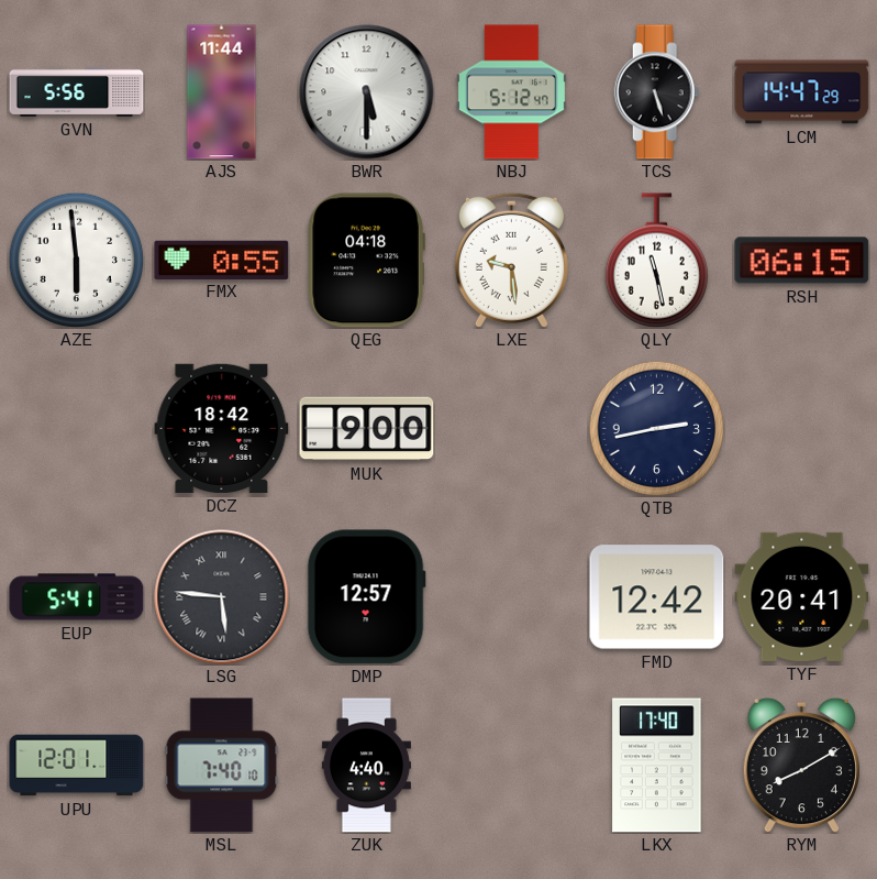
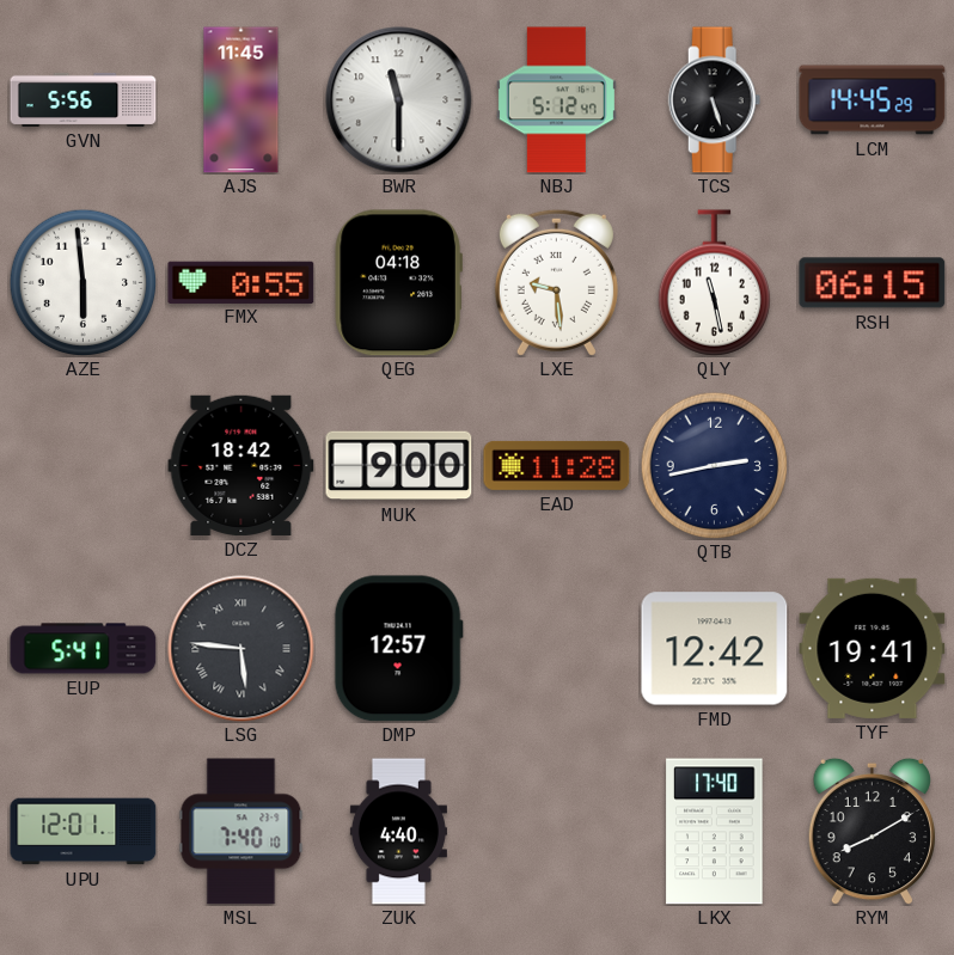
AJS: 11:44 -> 11:45 (241, 100)
BWR: 5:30 -> 11:30 (399, 100)
LCM: 14:47 -> 14:45 (873, 100)
EAD: none -> 11:28 (557, 465)
TYF: 20:41 -> 19:41 (873, 648)
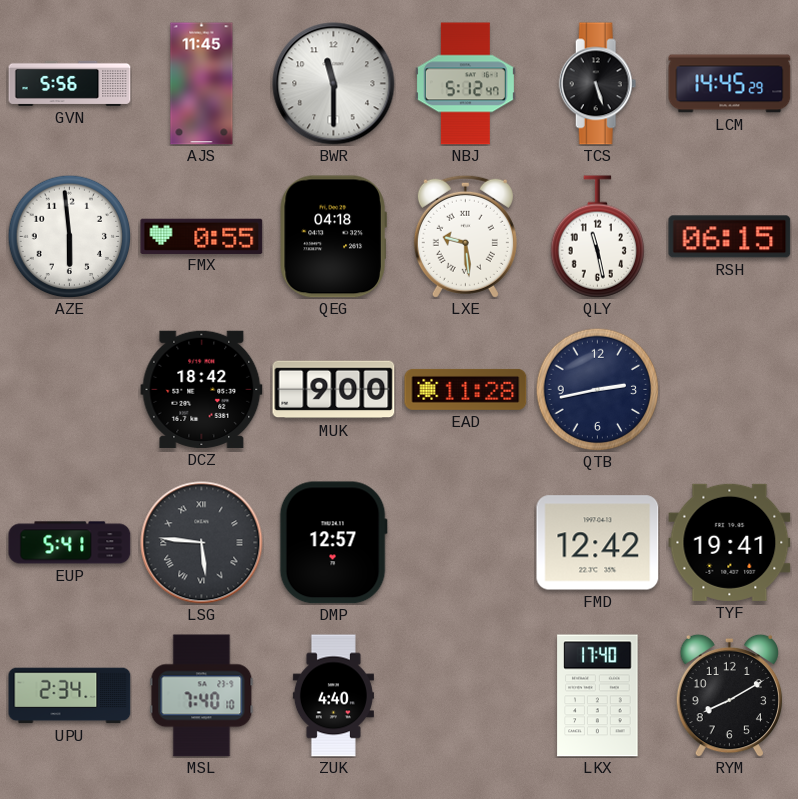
UPU: 12:01 -> 2:34 (70, 696)
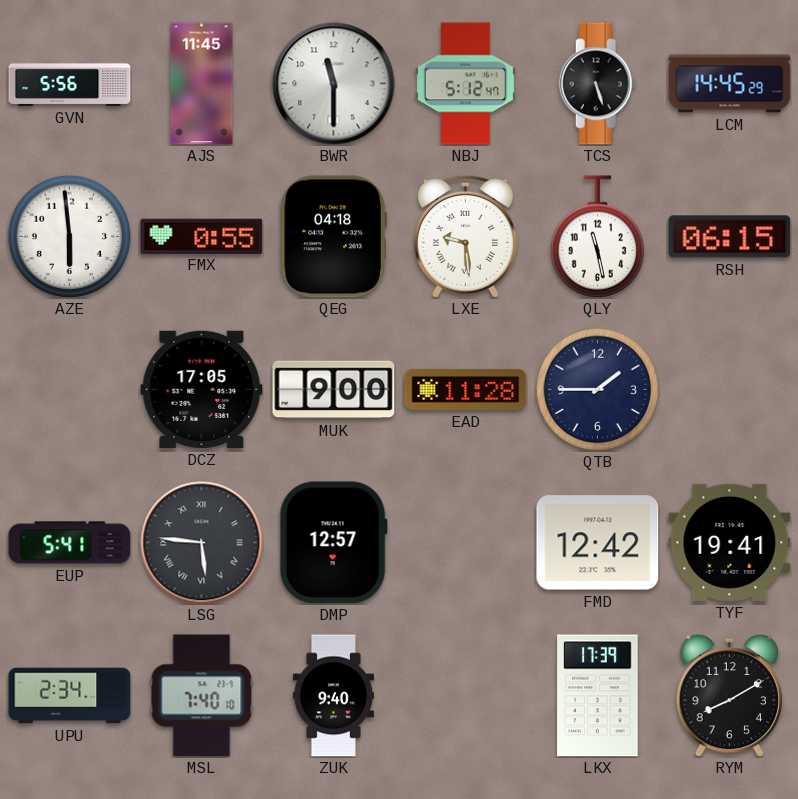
DCZ: 18:42 -> 17:05 (202, 389)
QTB: 2:43 -> 1:45 (597, 389)
ZUK: 4:40 -> 9:40 (333, 696)
LKX: 17:40 -> 17:39 (598, 696)
